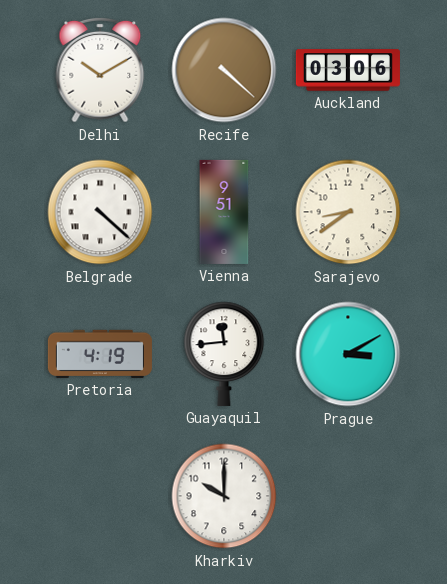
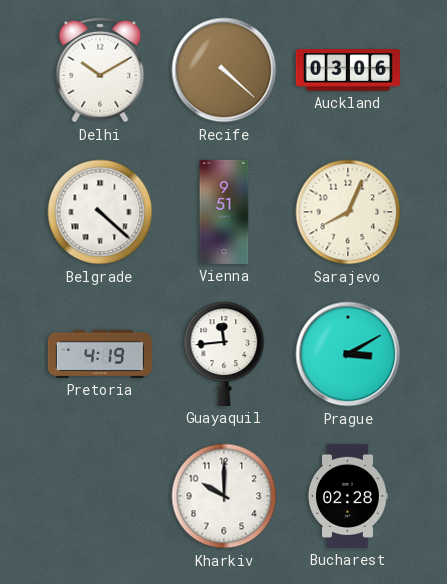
Sarajevo: 8:39 -> 8:04 (348, 212)
Bucharest: none -> 02:28 (348, 496)
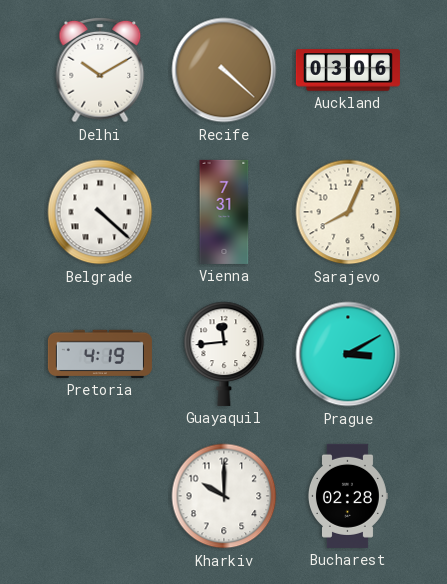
Vienna: 9:51 -> 7:31 (224, 212)
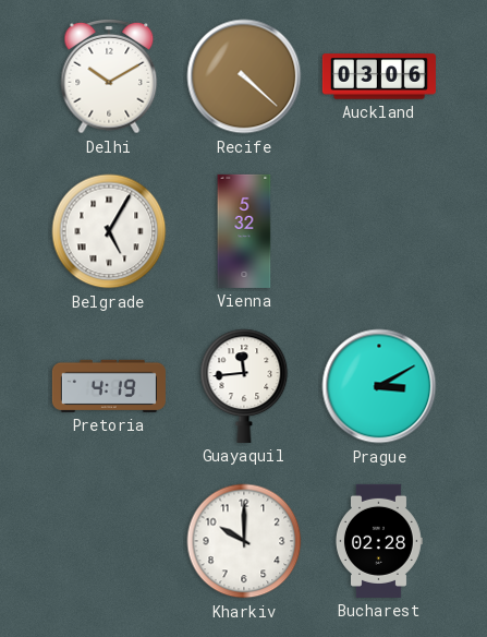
Belgrade: 4:22 -> 5:05 (109, 231)
Vienna: 7:31 -> 5:32 (244, 231)
Sarajevo: 8:04 -> none (348, 212)
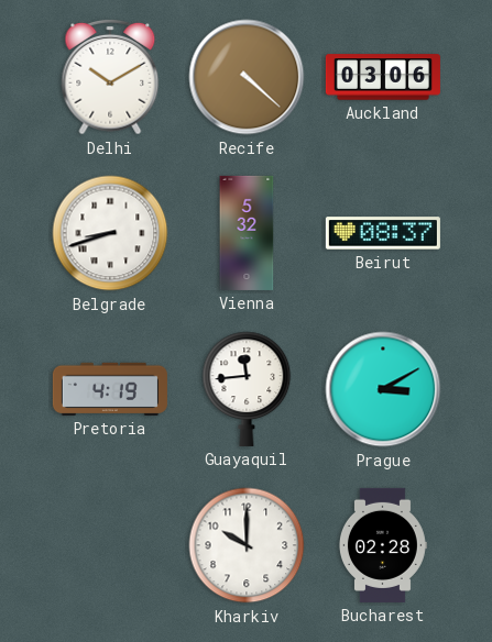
Belgrade: 5:05 -> 8:42 (110, 233)
Beirut: none -> 08:37 (383, 233)
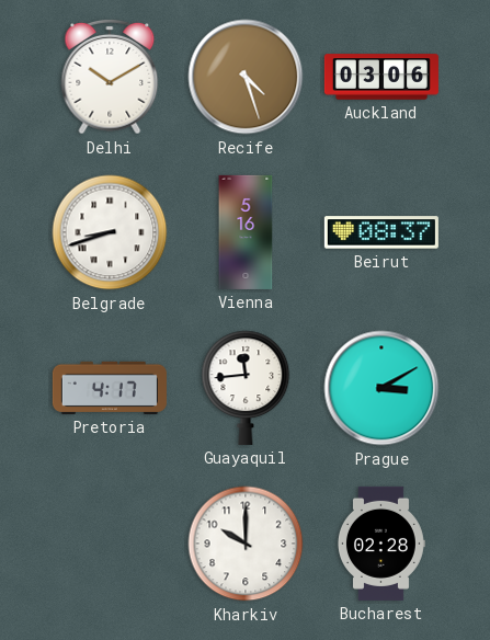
Recife: 4:22 -> 4:27 (246, 77)
Vienna: 5:32 -> 5:16 (246, 232)
Pretoria: 4:19 -> 4:17 (110, 388)
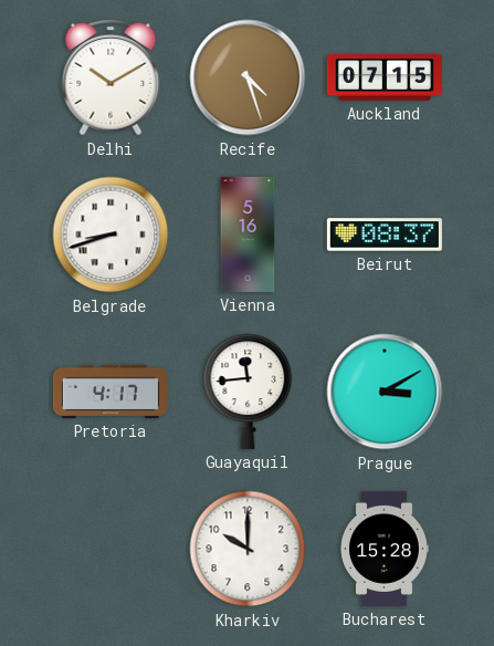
Auckland: 03:06 -> 07:15 (385, 77)
Bucharest: 02:28 -> 15:28 (385, 549)
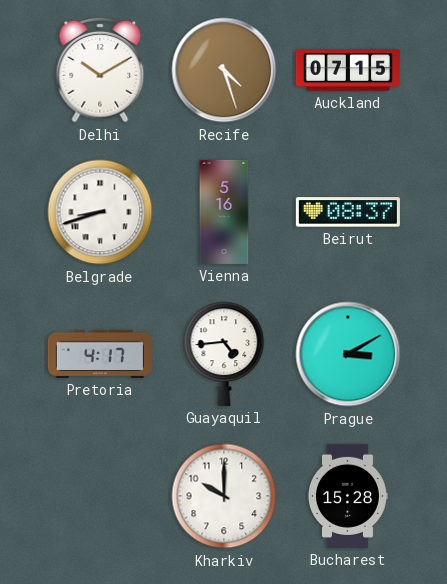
Guayaquil: 11:44 -> 4:44 (224, 354)
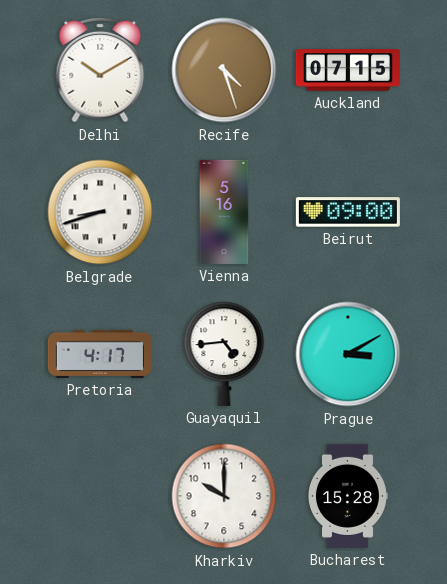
Beirut: 08:37 -> 09:00 (348, 212)
